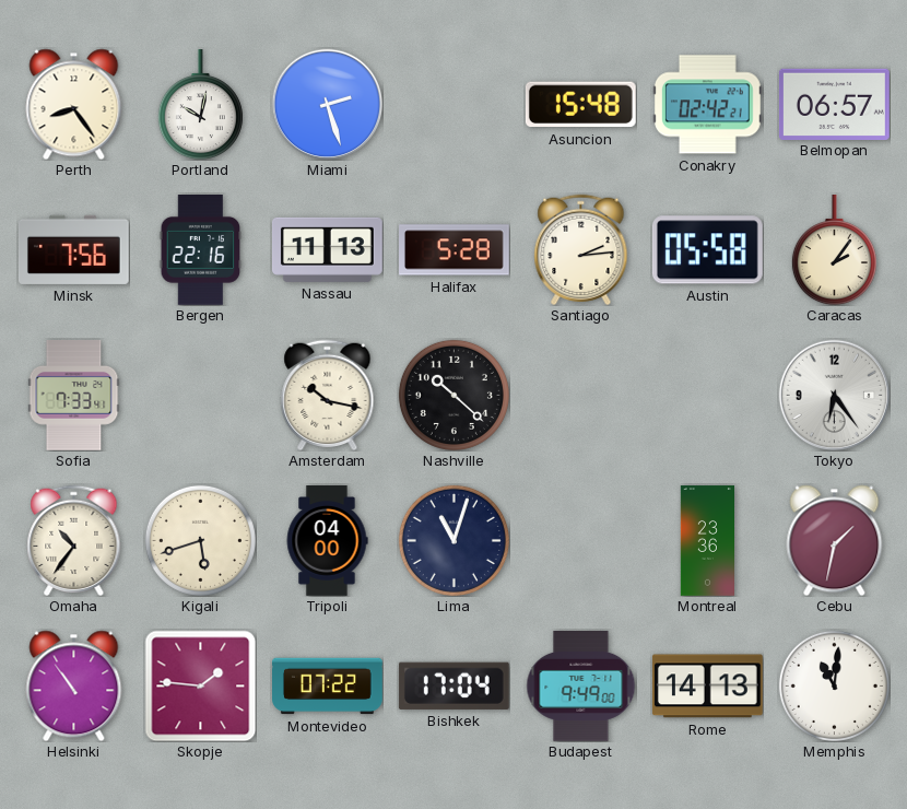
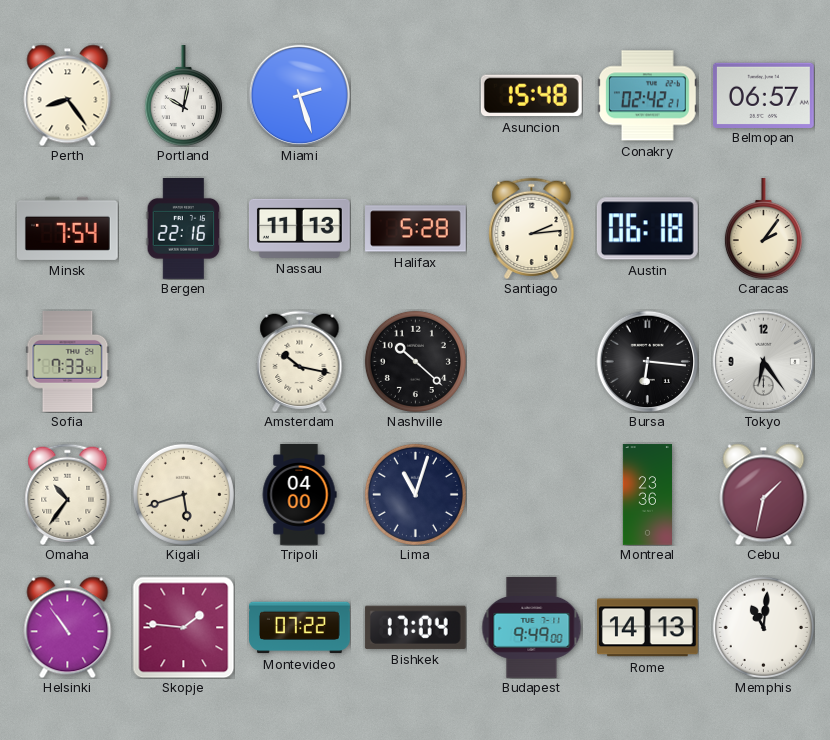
Minsk: 7:56 -> 7:54 (67, 228)
Austin: 05:58 -> 06:18 (647, 229)
Bursa: none -> 6:16 (647, 361)
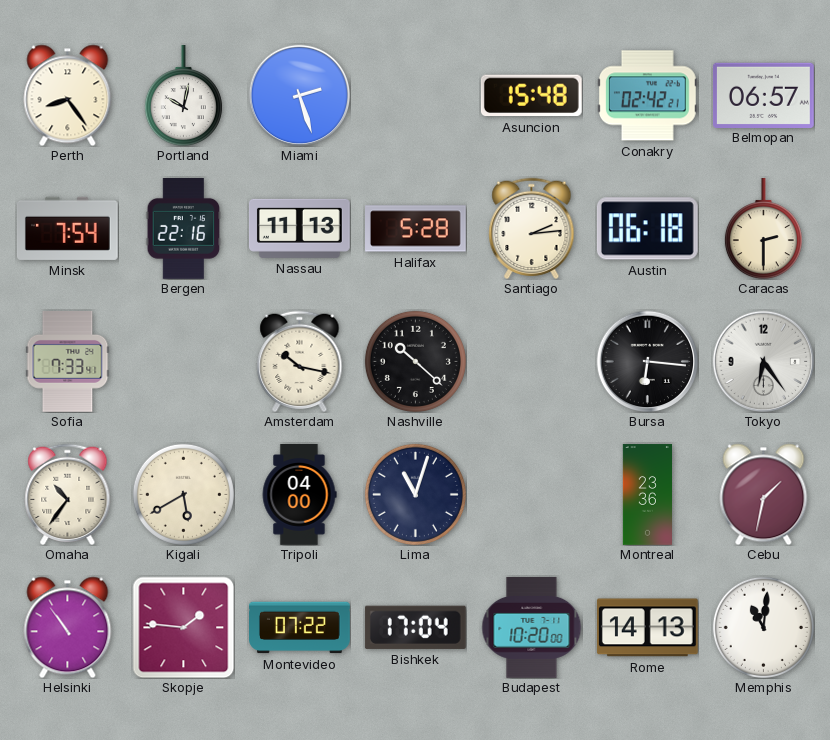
Caracas: 2:06 -> 2:30 (763, 229)
Kigali: 5:42 -> 5:40 (183, 494)
Budapest: 9:49 -> 10:20 (532, 628)
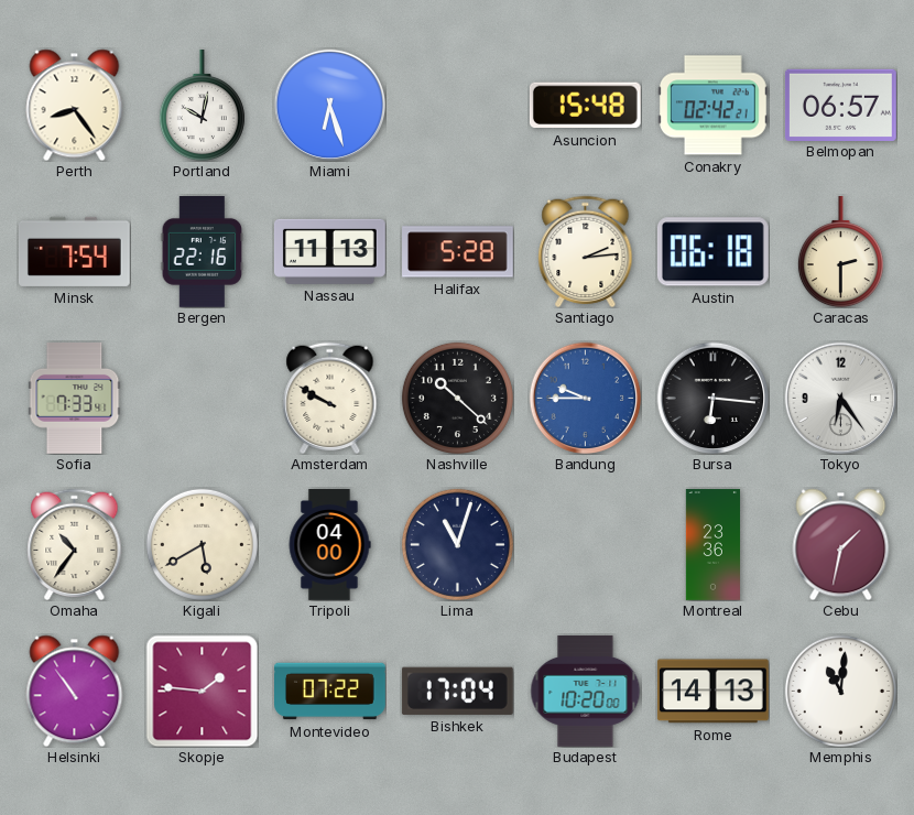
Miami: 2:27 -> 6:27 (329, 105)
Amsterdam: 10:17 -> 9:50 (330, 398)
Bandung: none -> 9:45 (585, 398)
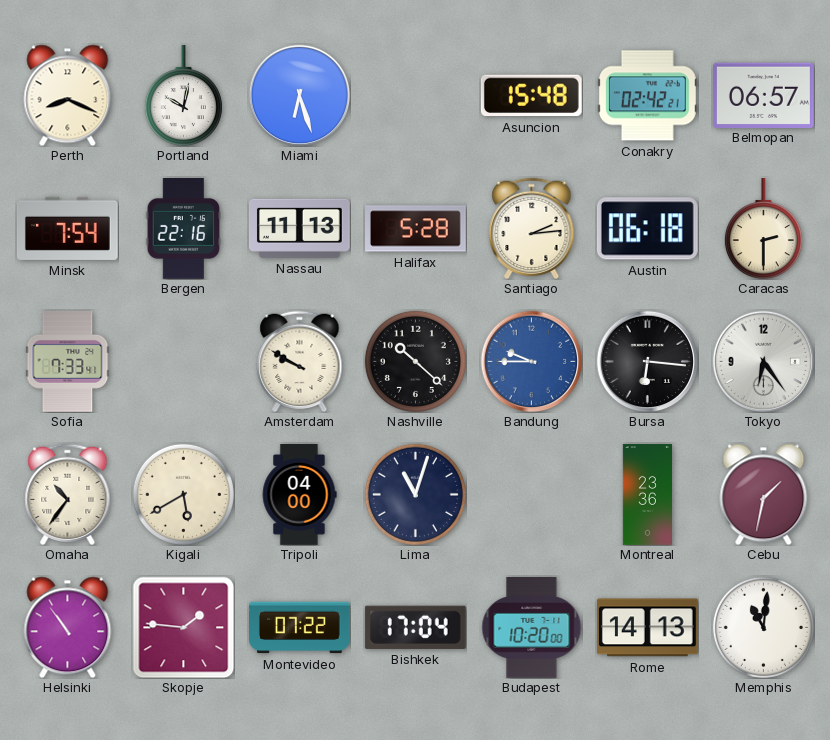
Perth: 8:24 -> 8:19 (68, 95)
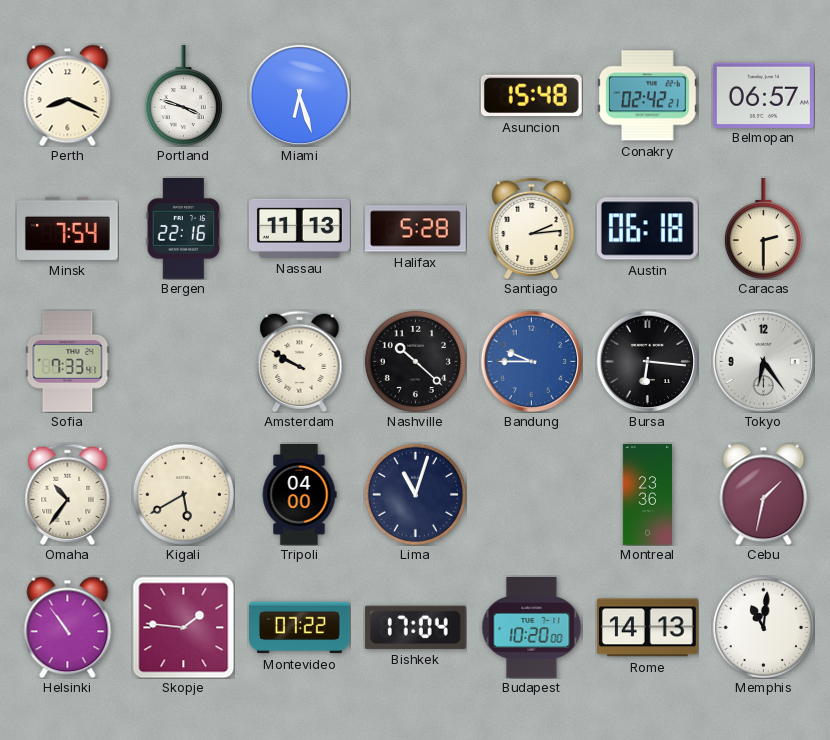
Portland: 10:02 -> 3:48 (183, 96)
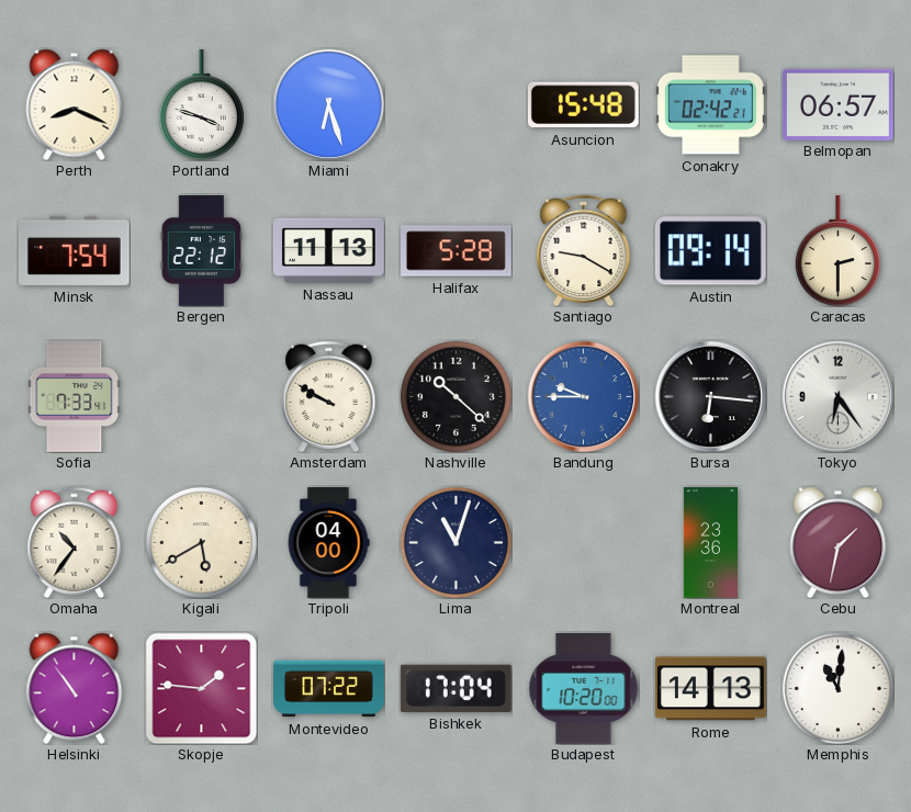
Bergen: 22:16 -> 22:12 (202, 251)
Santiago: 2:14 -> 9:20 (584, 250)
Austin: 06:18 -> 09:14 (710, 251)
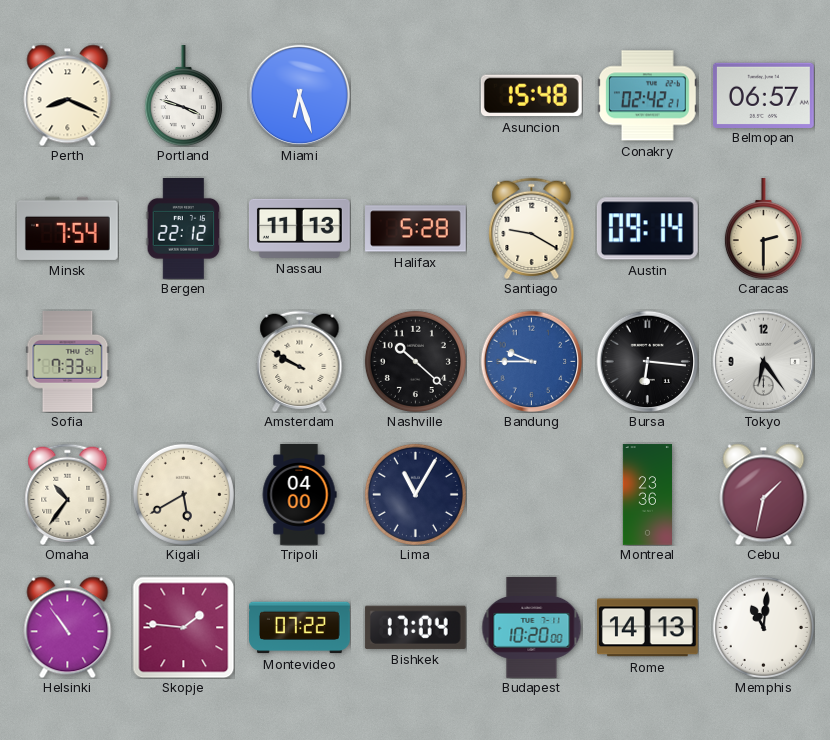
Lima: 11:03 -> 11:05 (415, 494)
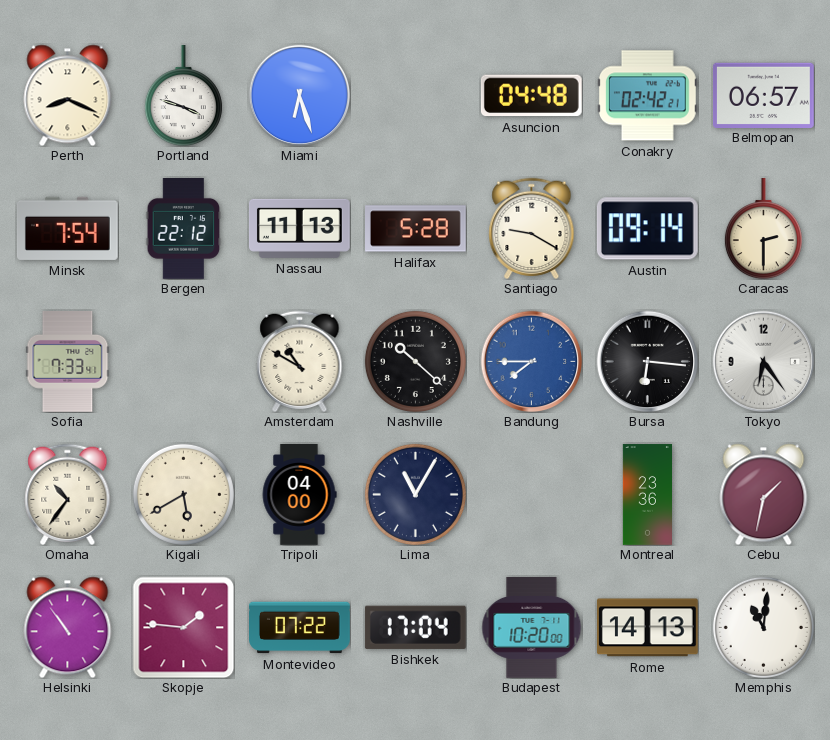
Asuncion: 15:48 -> 04:48 (531, 96)
Amsterdam: 9:50 -> 10:50 (300, 361)
Bandung: 9:45 -> 7:45 (531, 361)
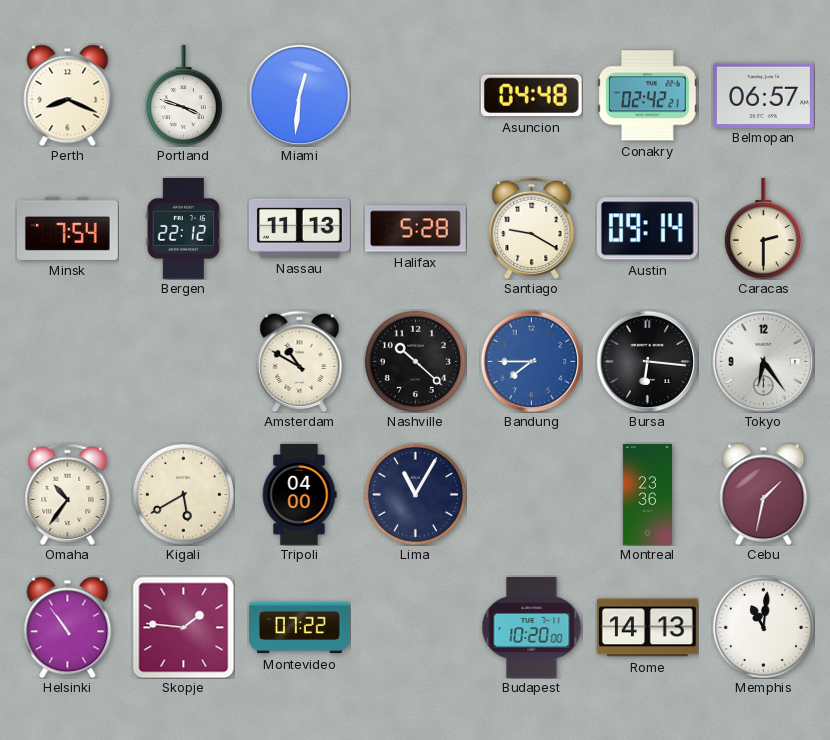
Miami: 6:27 -> 12:31 (299, 95)
Sofia: 7:33 -> none (68, 362)
Bishkek: 17:04 -> none (415, 627)
